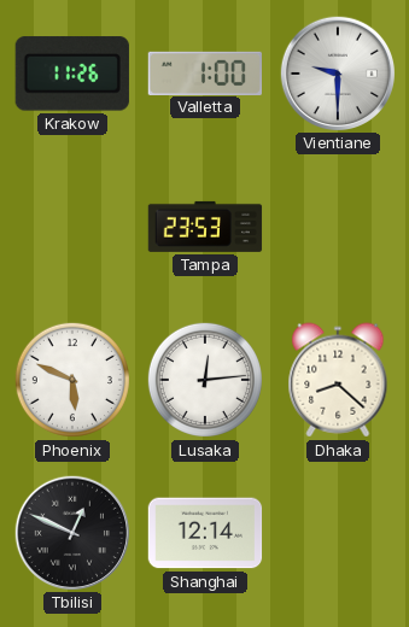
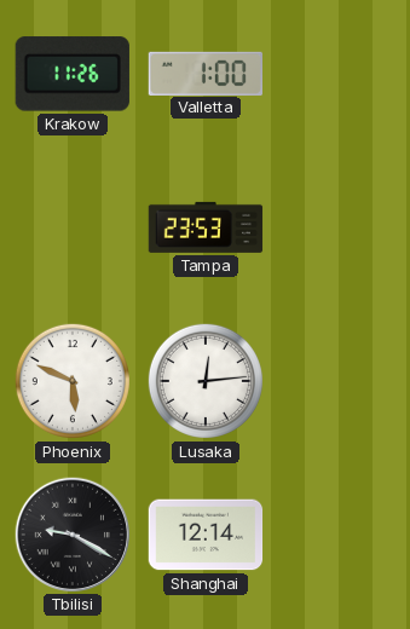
Vientiane: 9:30 -> none (337, 72)
Dhaka: 8:22 -> none (338, 380)
Tbilisi: 12:49 -> 9:20 (71, 533)
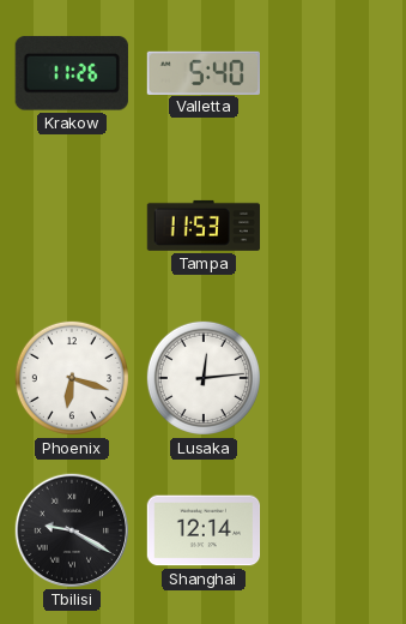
Valletta: 1:00 -> 5:40 (202, 72)
Tampa: 23:53 -> 11:53 (204, 226)
Phoenix: 5:49 -> 6:18 (72, 378)
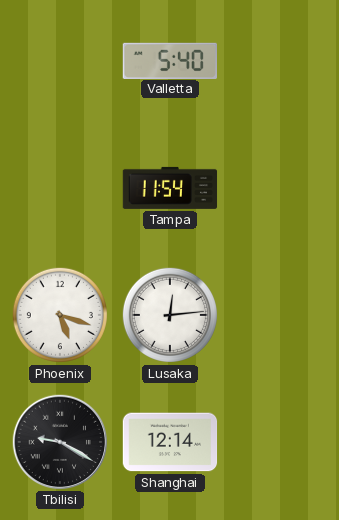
Krakow: 11:26 -> none (72, 73)
Tampa: 11:53 -> 11:54 (170, 188)
Phoenix: 6:18 -> 5:18 (60, 315)
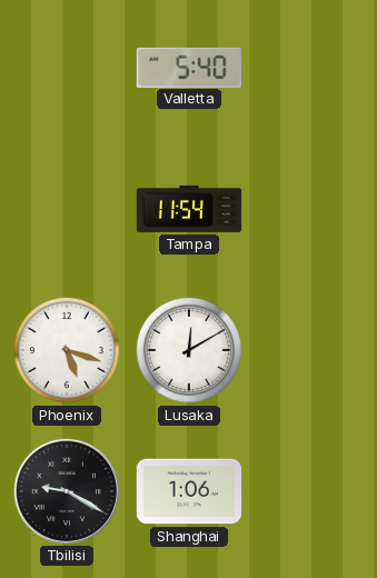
Lusaka: 12:14 -> 12:10 (189, 350)
Shanghai: 12:14 -> 1:06 (189, 491)
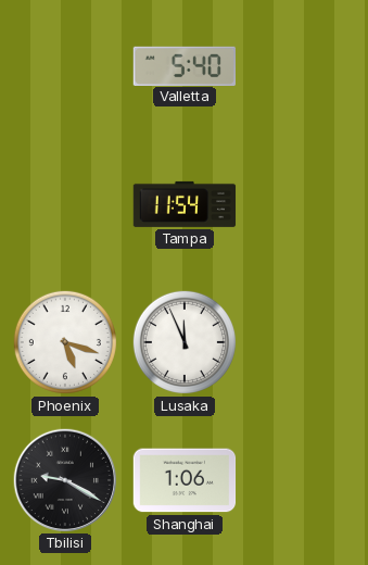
Lusaka: 12:10 -> 11:56 (185, 342)
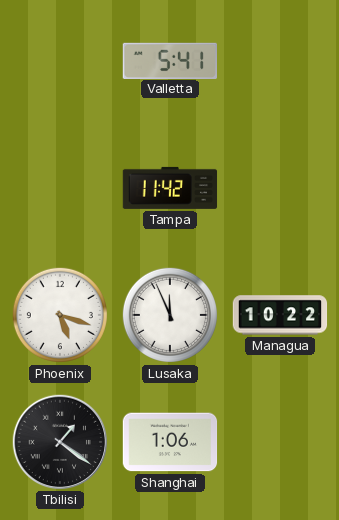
Valletta: 5:40 -> 5:41 (169, 60)
Tampa: 11:54 -> 11:42 (170, 188)
Managua: none -> 10:22 (280, 315)
Tbilisi: 9:20 -> 1:21 (59, 441)
